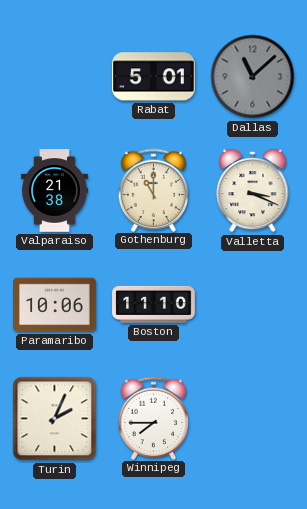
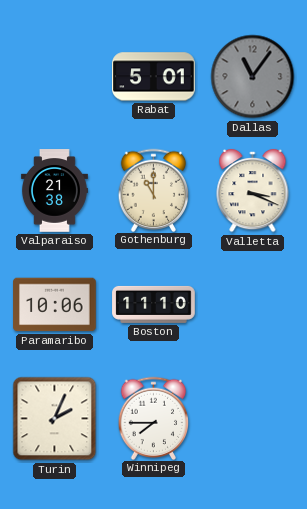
Dallas: 11:08 -> 11:06 (253, 77)
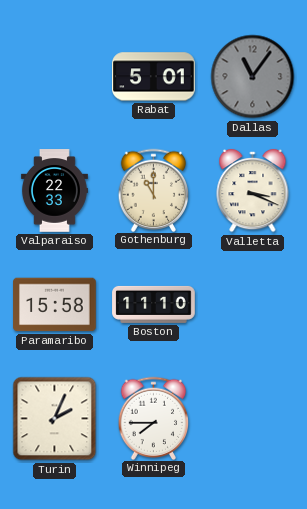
Valparaiso: 21:38 -> 22:33 (54, 191)
Paramaribo: 10:06 -> 15:58 (55, 305)
